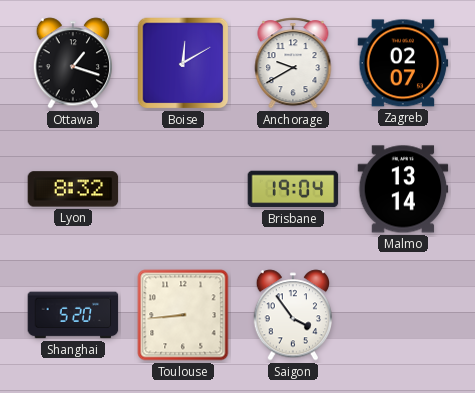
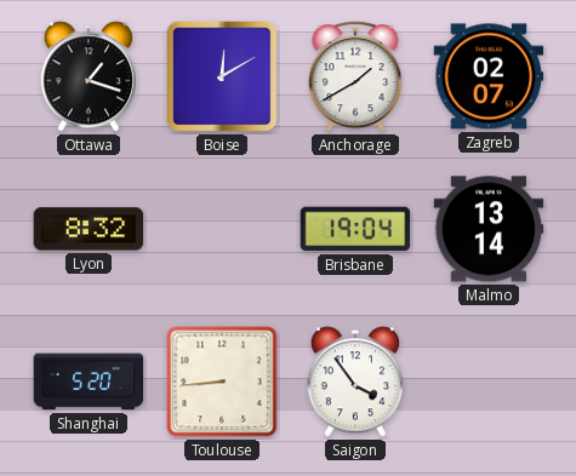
Anchorage: 9:40 -> 1:40 (355, 76)
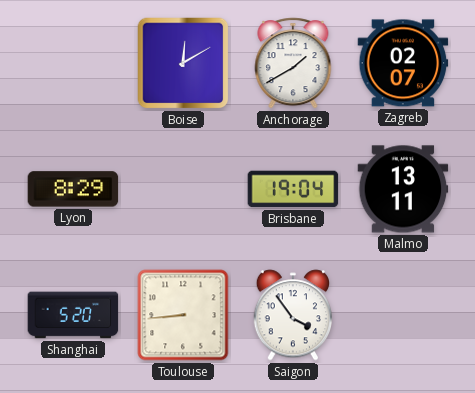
Ottawa: 1:18 -> none (87, 76)
Lyon: 8:32 -> 8:29 (73, 189)
Malmo: 13:14 -> 13:11 (403, 189)
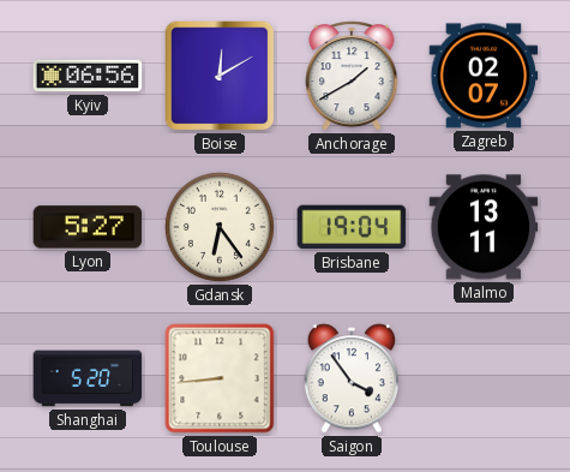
Kyiv: none -> 06:56 (88, 76)
Lyon: 8:29 -> 5:27 (88, 227)
Gdansk: none -> 6:24 (220, 227)
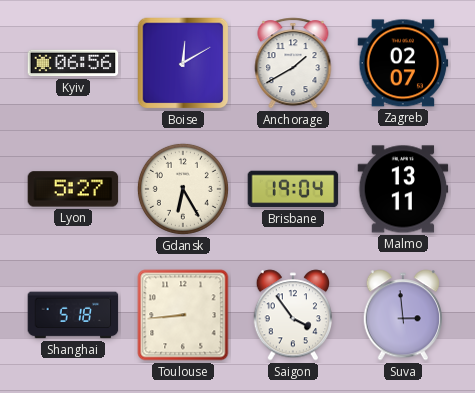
Gdansk: 6:24 -> 6:25 (183, 189)
Shanghai: 5:20 -> 5:18 (73, 315)
Suva: none -> 2:59 (402, 315)
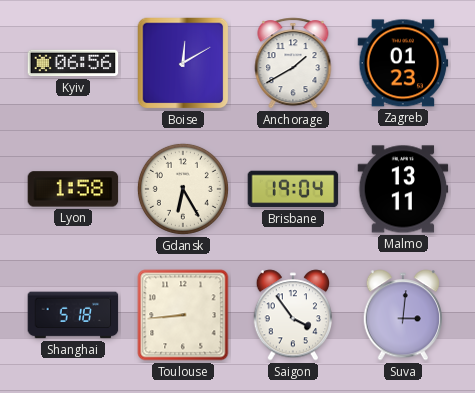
Zagreb: 02:07 -> 01:23 (403, 63)
Lyon: 5:27 -> 1:58 (73, 189)
Suva: 2:59 -> 3:01 (402, 315)
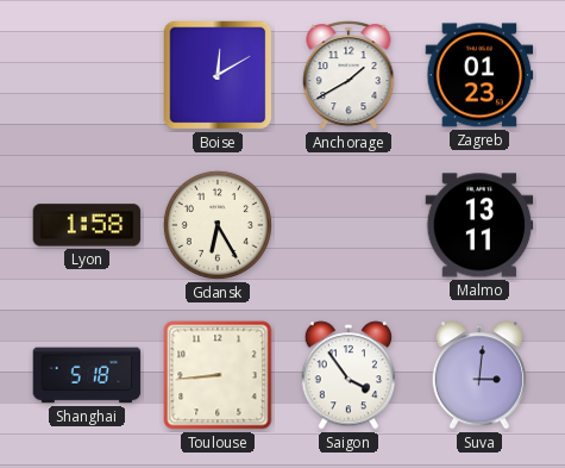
Kyiv: 06:56 -> none (73, 63)
Brisbane: 19:04 -> none (293, 189)
